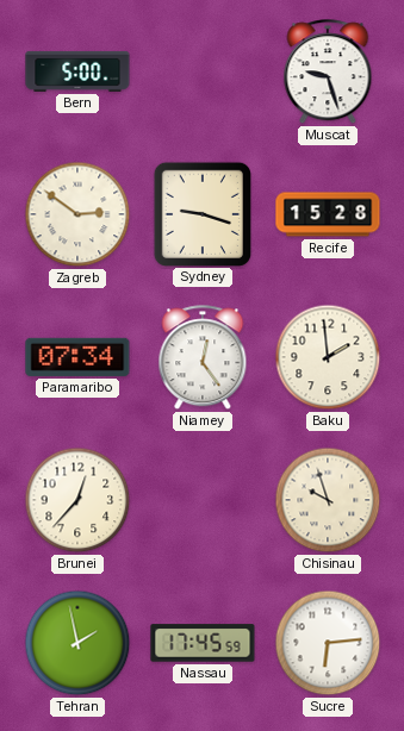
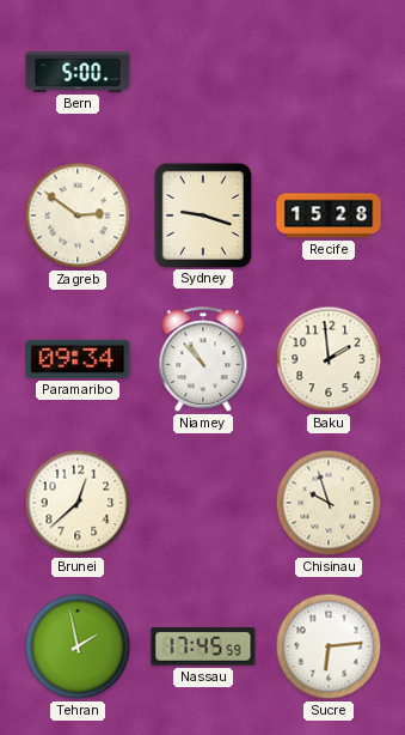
Muscat: 9:27 -> none (328, 73)
Paramaribo: 07:34 -> 09:34 (78, 359)
Niamey: 12:24 -> 10:53 (203, 360)
Brunei: 12:37 -> 12:38 (78, 503)
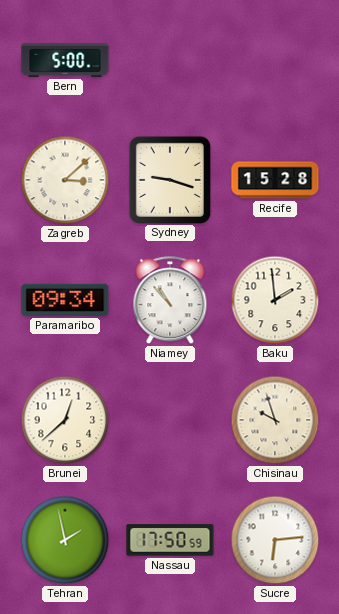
Zagreb: 2:51 -> 3:08 (65, 180)
Nassau: 17:45 -> 17:50 (170, 540)
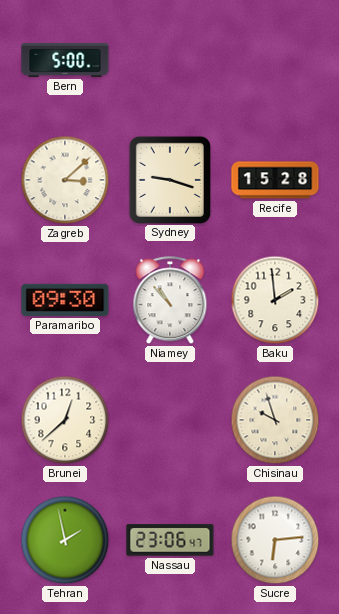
Paramaribo: 09:34 -> 09:30 (65, 300)
Nassau: 17:50 -> 23:06 (170, 540)
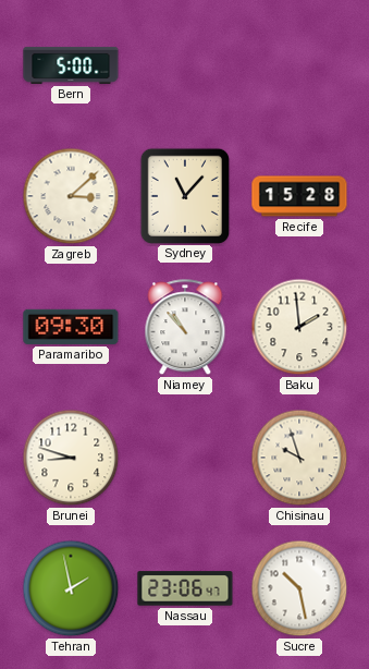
Sydney: 9:18 -> 11:07 (185, 195)
Brunei: 12:38 -> 8:48 (71, 458)
Sucre: 6:14 -> 10:28 (299, 588)
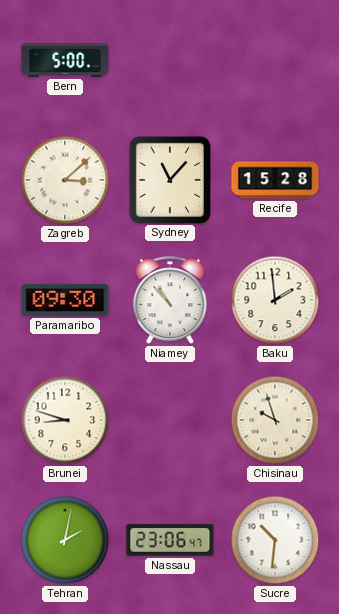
Tehran: 1:58 -> 2:02 (65, 540)
Sucre: 10:28 -> 10:31 (275, 540)
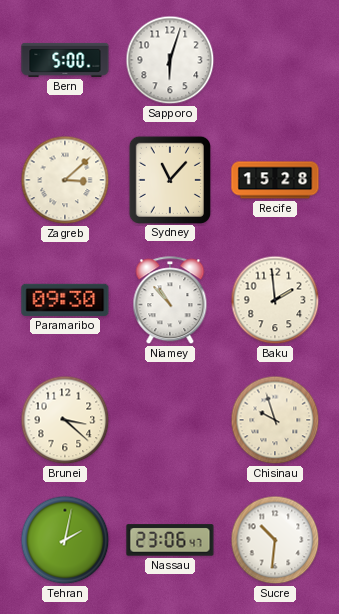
Sapporo: none -> 6:03 (170, 60)
Brunei: 8:48 -> 3:22 (65, 420)
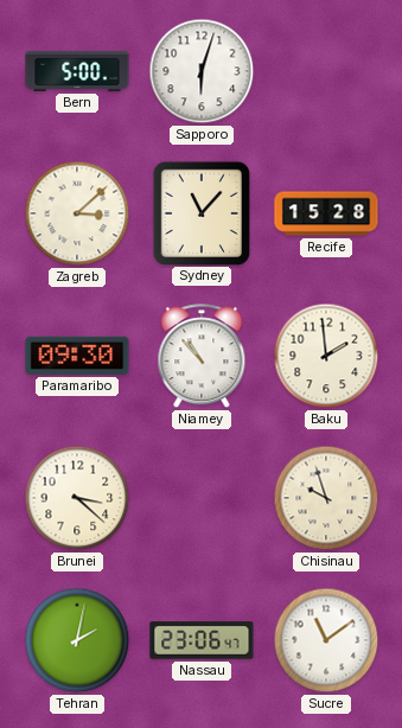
Sucre: 10:31 -> 11:09 (326, 640)
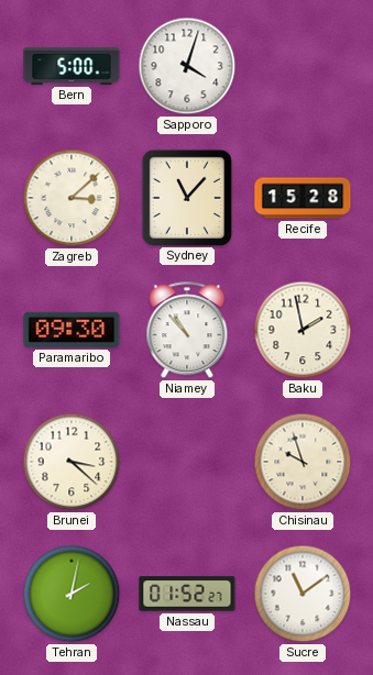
Sapporo: 6:03 -> 4:03 (187, 66)
Baku: 1:59 -> 1:58 (303, 330)
Nassau: 23:06 -> 01:52 (187, 594)
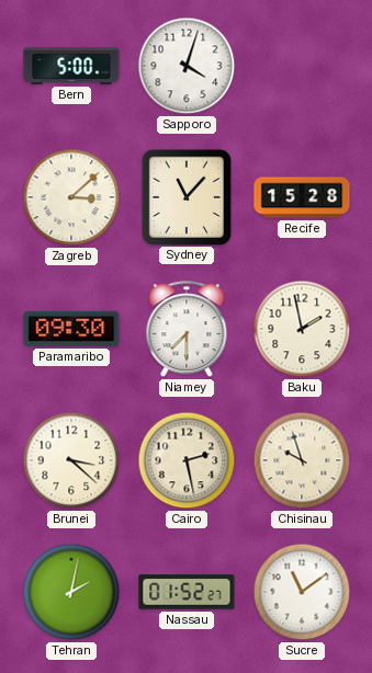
Niamey: 10:53 -> 7:30 (187, 330)
Cairo: none -> 2:28 (187, 460)
